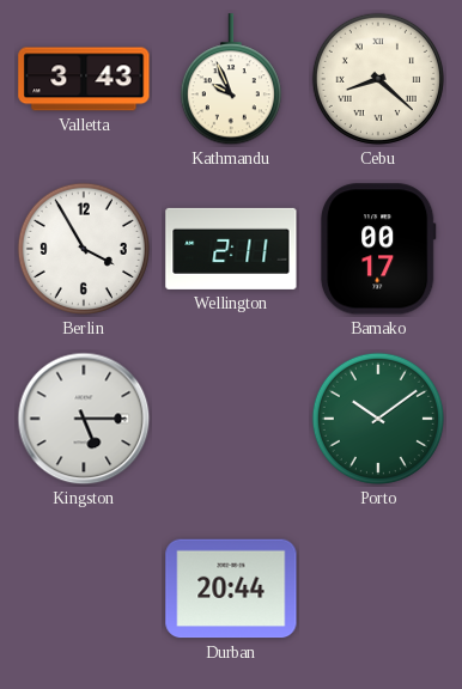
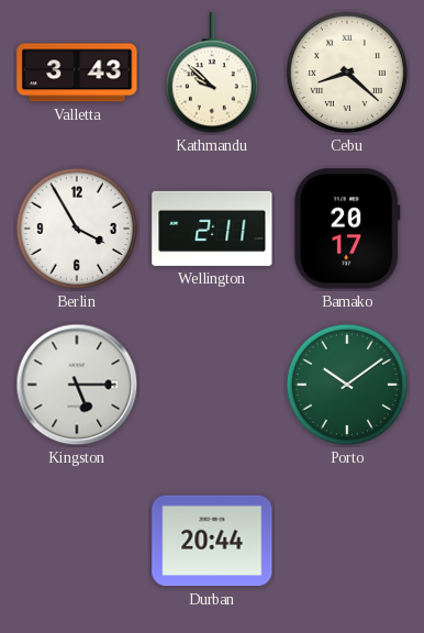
Kathmandu: 9:56 -> 9:52 (212, 74)
Bamako: 00:17 -> 20:17 (347, 229)
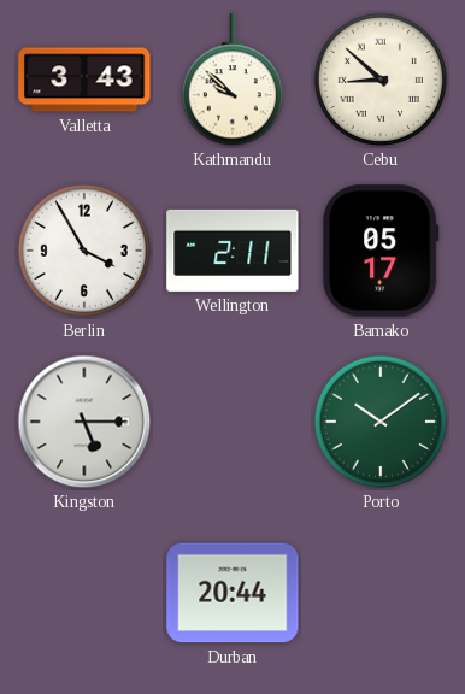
Cebu: 8:22 -> 8:52 (381, 80)
Bamako: 20:17 -> 05:17 (381, 251)
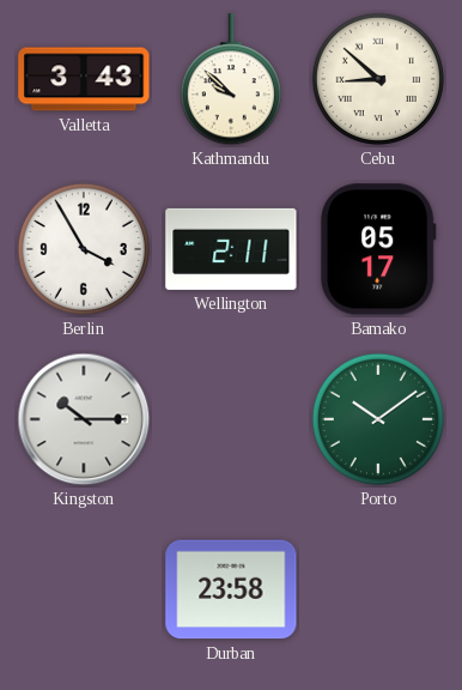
Kingston: 5:15 -> 10:15 (84, 419)
Durban: 20:44 -> 23:58 (231, 589)
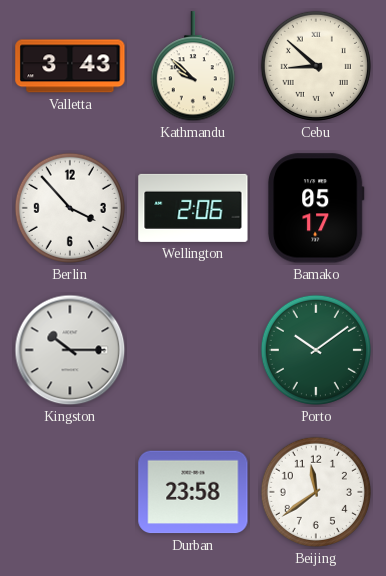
Berlin: 3:55 -> 3:53 (70, 208)
Wellington: 2:11 -> 2:06 (193, 208)
Beijing: none -> 11:39 (316, 492)
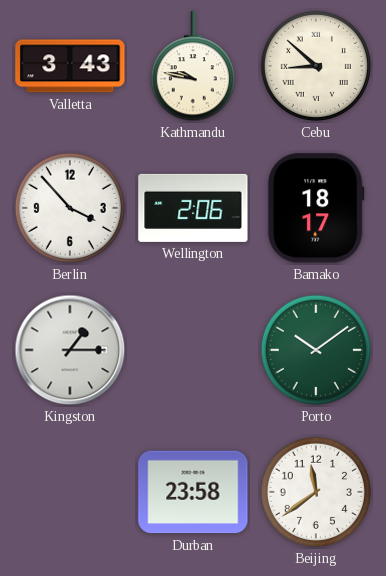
Kathmandu: 9:52 -> 9:47 (193, 67)
Bamako: 05:17 -> 18:17 (316, 208)
Kingston: 10:15 -> 1:15 (70, 350)
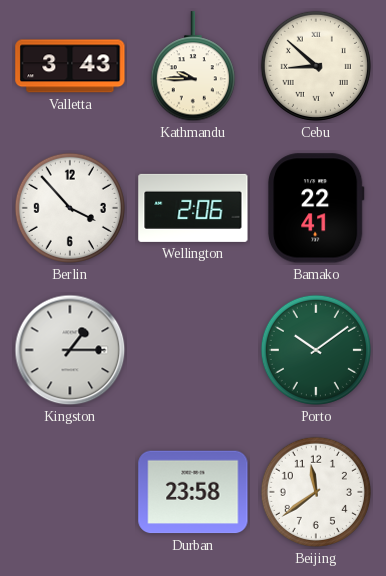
Kathmandu: 9:47 -> 9:45 (193, 67)
Bamako: 18:17 -> 22:41 (316, 208)
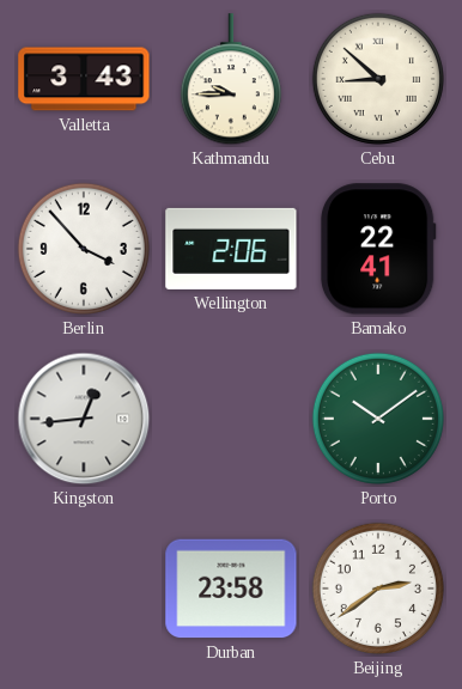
Kingston: 1:15 -> 12:44 (84, 419)
Beijing: 11:39 -> 2:39 (378, 589)
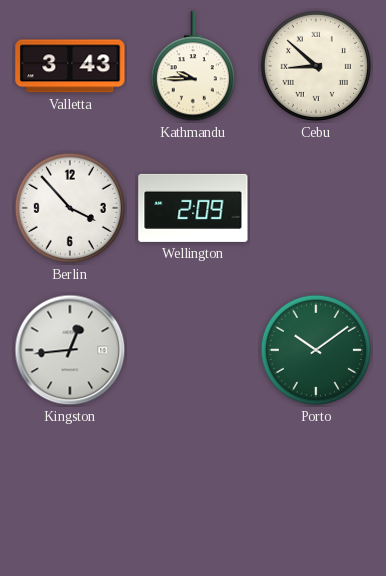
Wellington: 2:06 -> 2:09 (193, 208)
Bamako: 22:41 -> none (378, 249)
Durban: 23:58 -> none (231, 589)
Beijing: 2:39 -> none (378, 589)
